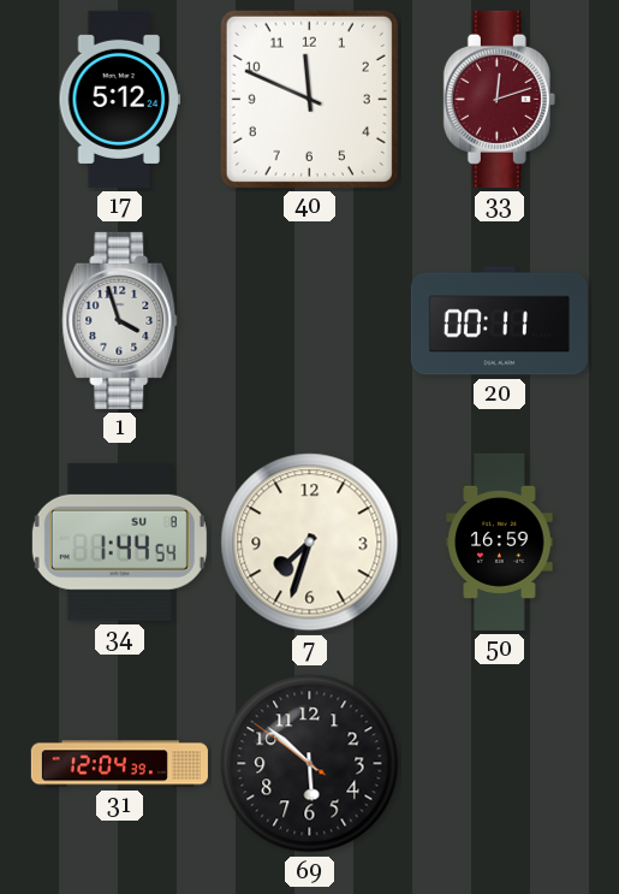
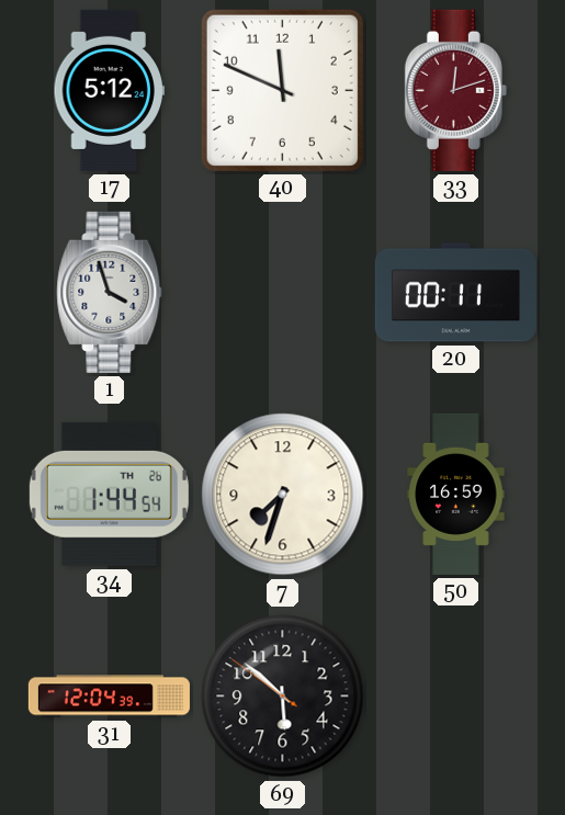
34 date: SU 8 -> TH 26 (109, 494)
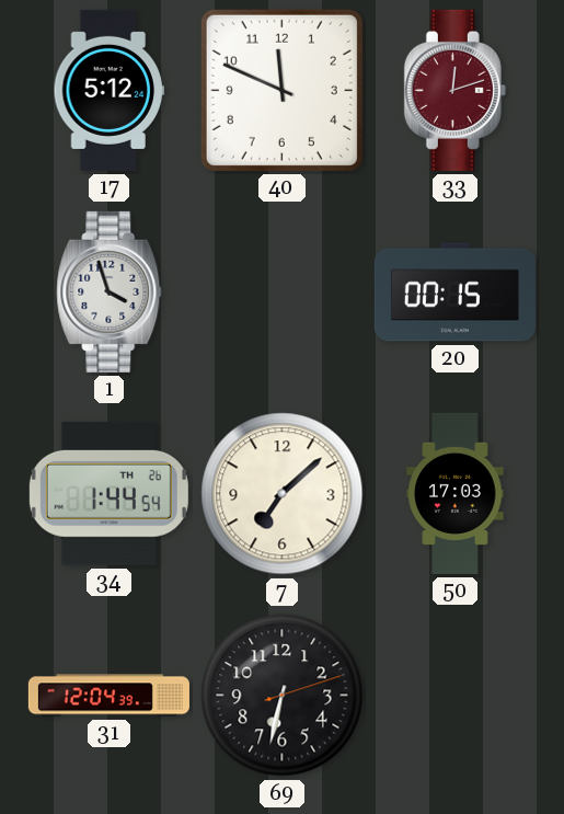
20: 00:11 -> 00:15 (454, 293)
7: 7:33 -> 7:08 (283, 494)
50: 16:59 -> 17:03 (456, 493)
69: 5:51 -> 6:32 (283, 696)
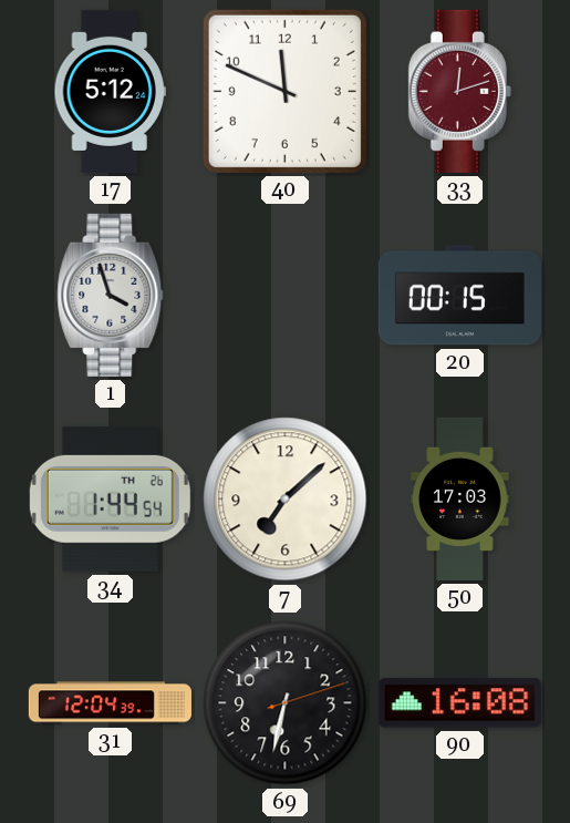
90: none -> 16:08 (459, 703)
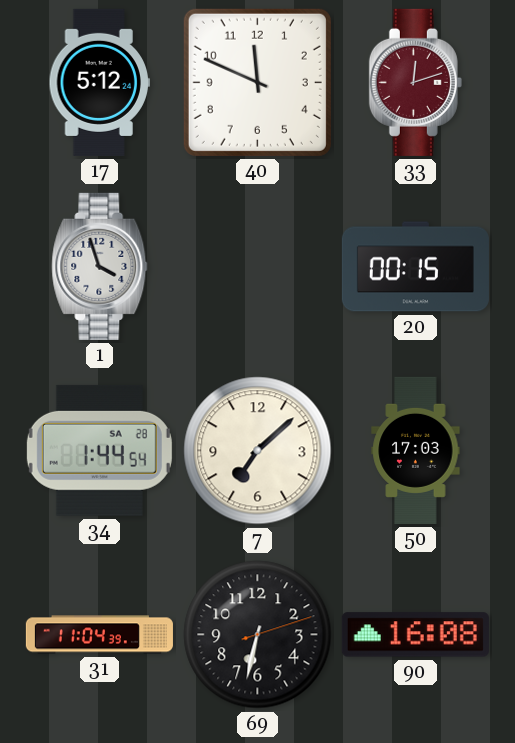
34 date: TH 26 -> SA 28 (99, 450)
31: 12:04 -> 11:04 (99, 635)
